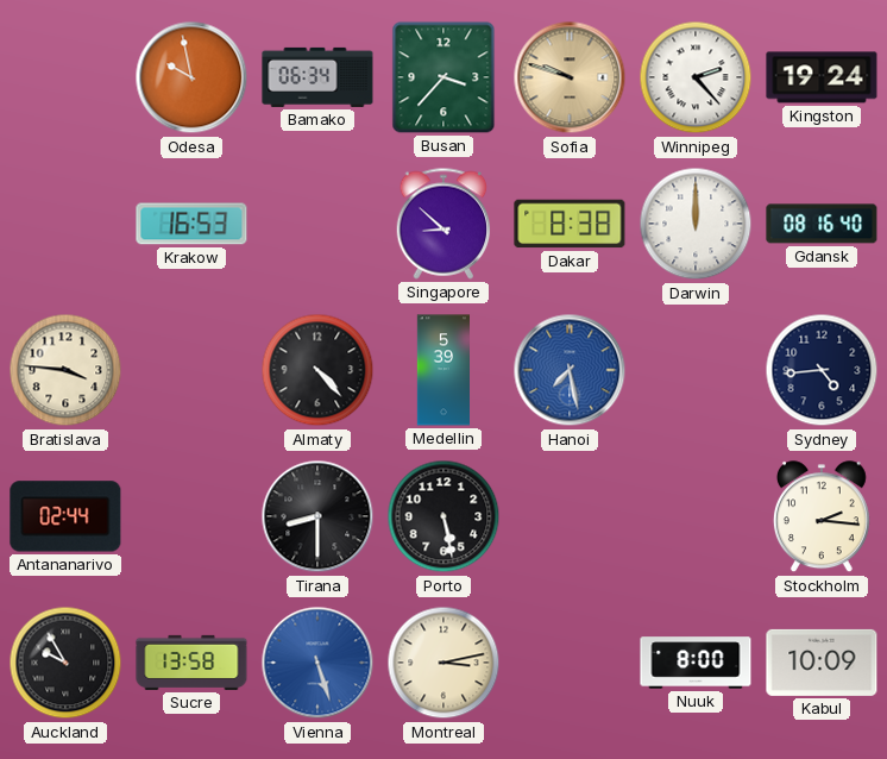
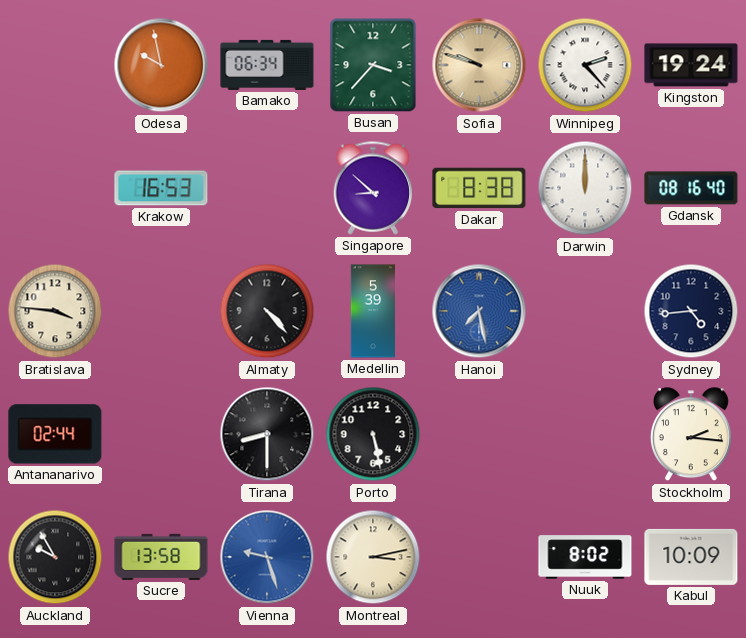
Vienna: 5:27 -> 9:27 (267, 557)
Nuuk: 8:00 -> 8:02 (585, 557)
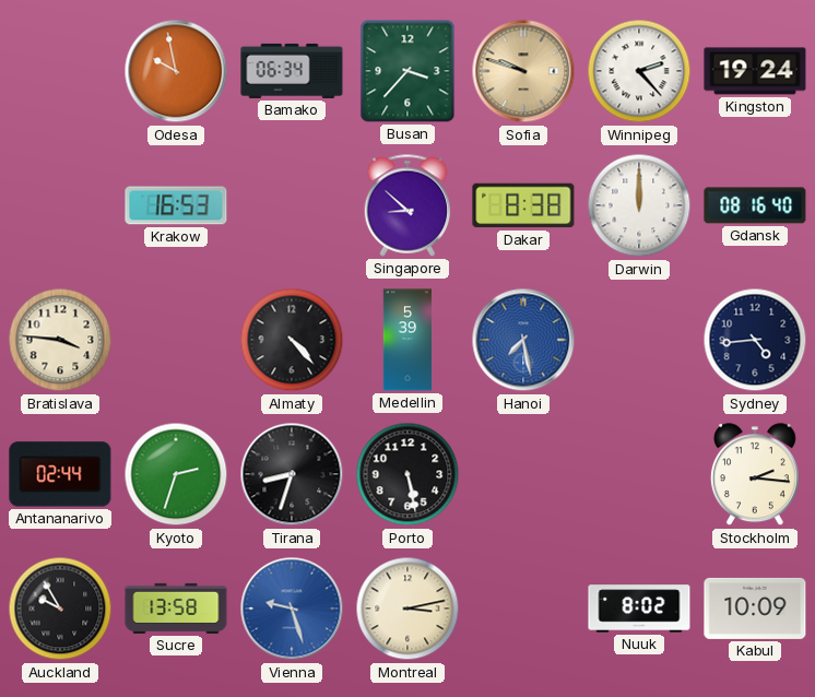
Kyoto: none -> 2:33 (176, 474)
Tirana: 8:30 -> 8:33 (292, 474)
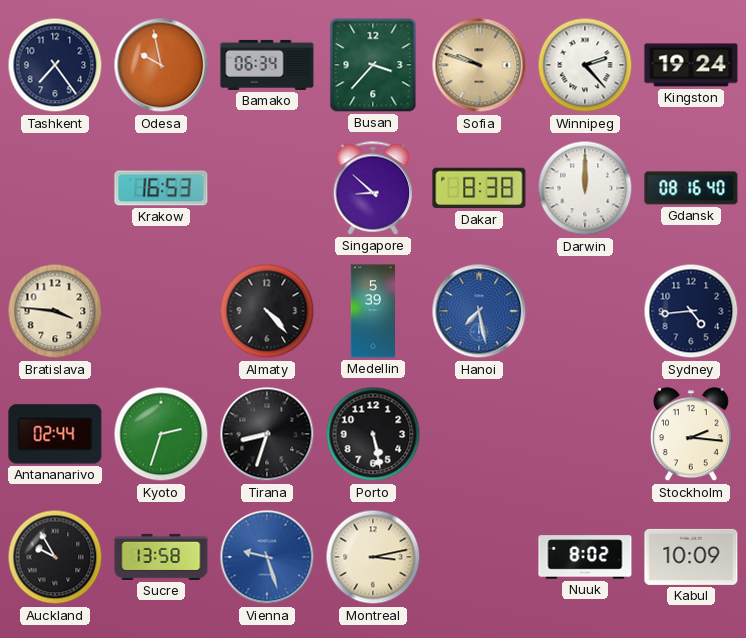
Tashkent: none -> 7:24 (55, 65)
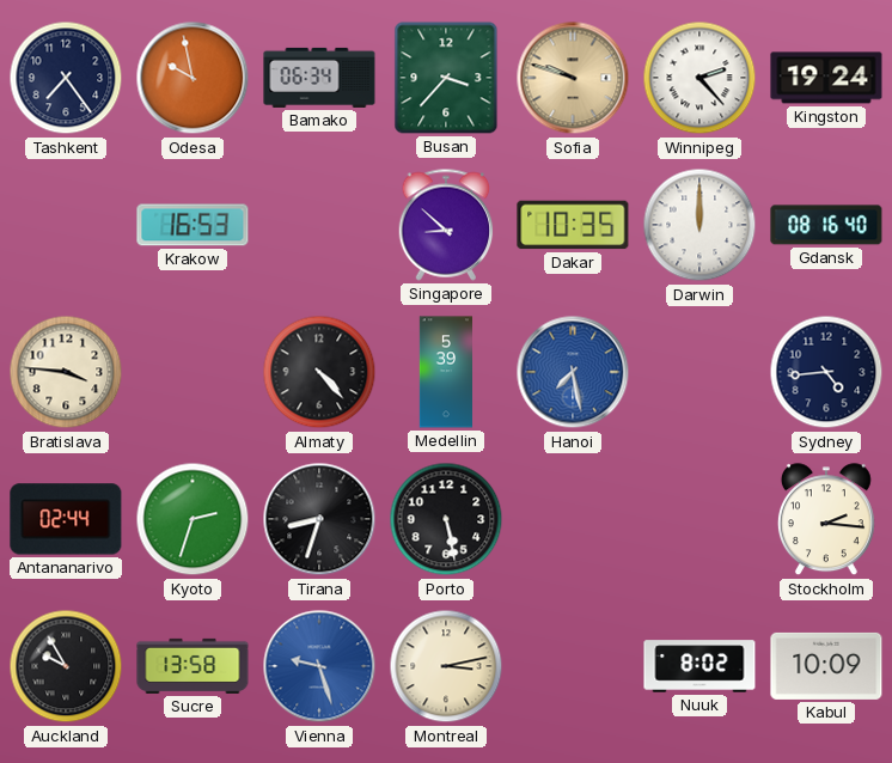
Dakar: 8:38 -> 10:35 (573, 225)
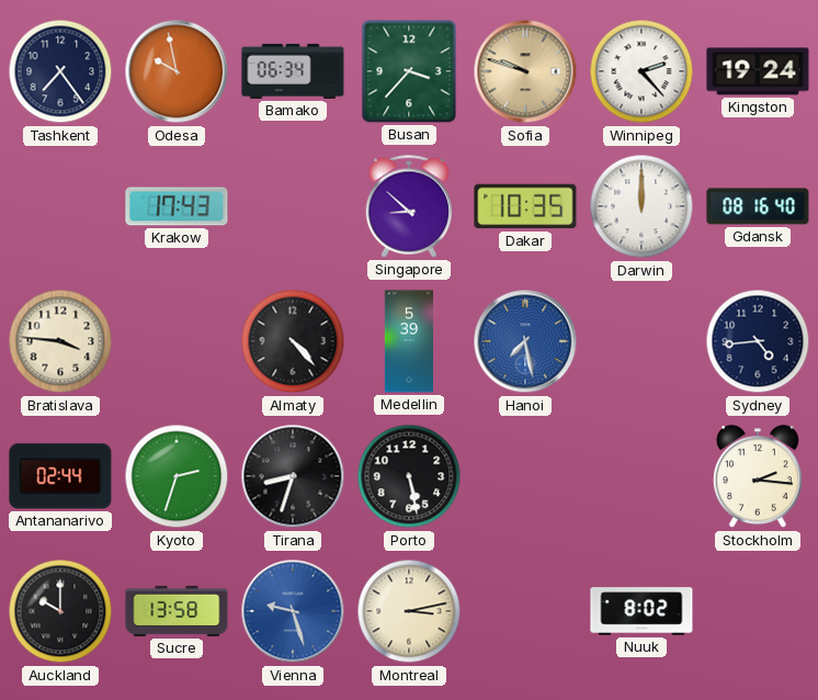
Krakow: 16:53 -> 17:43 (177, 206)
Auckland: 9:55 -> 10:00 (60, 611)
Kabul: 10:09 -> none (826, 666)
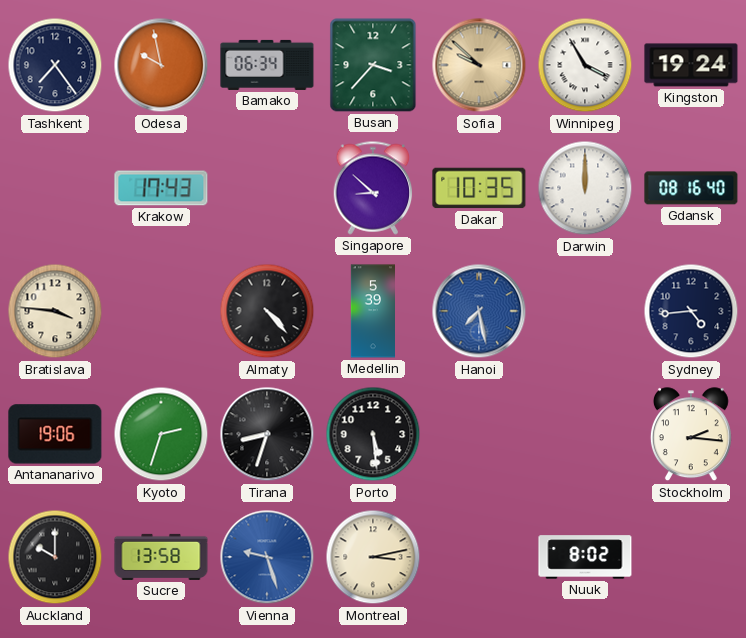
Sofia: 9:48 -> 9:52 (479, 65)
Winnipeg: 2:23 -> 3:55 (585, 65)
Antananarivo: 02:44 -> 19:06 (55, 434)
Porto: 5:28 -> 5:29 (373, 434)
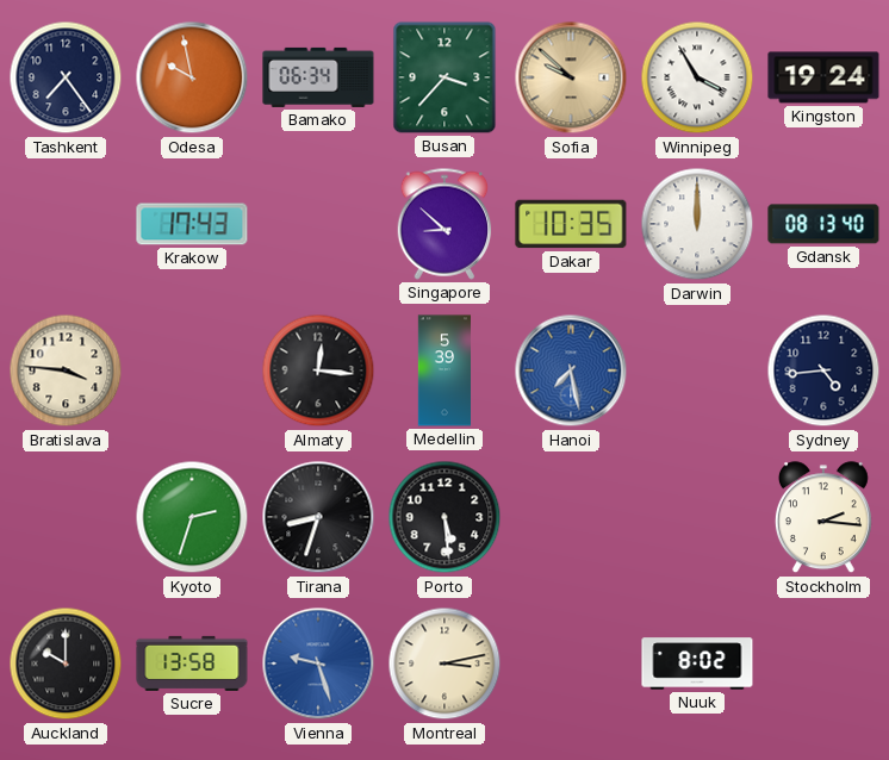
Gdansk: 08:16 -> 08:13 (823, 224)
Almaty: 4:23 -> 12:16 (318, 370)
Antananarivo: 19:06 -> none (55, 434)
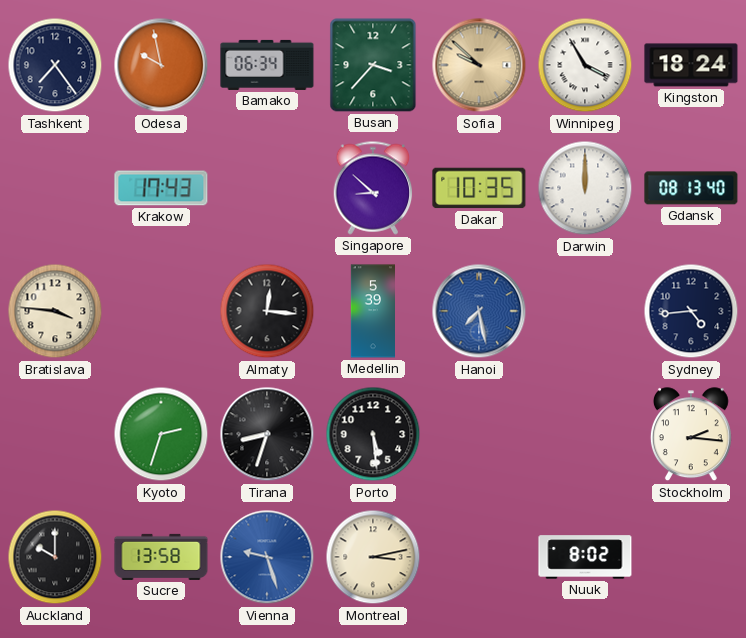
Kingston: 19:24 -> 18:24 (691, 65)
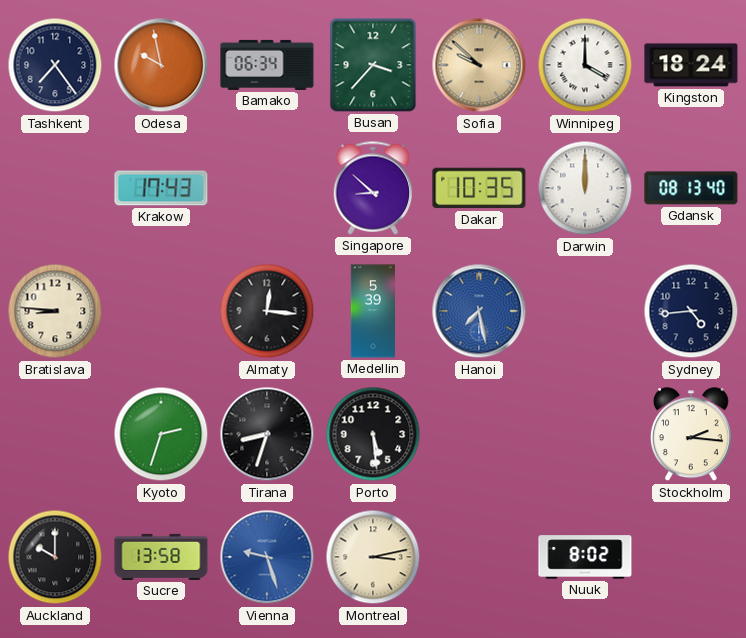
Winnipeg: 3:55 -> 4:00 (585, 65)
Bratislava: 3:46 -> 8:46 (55, 311)
